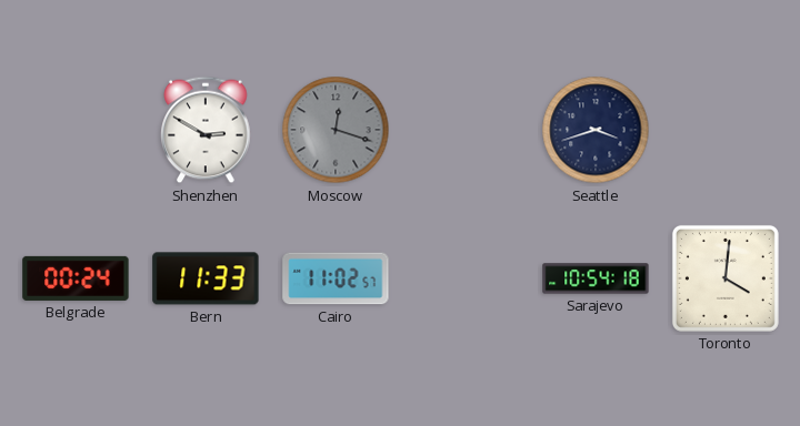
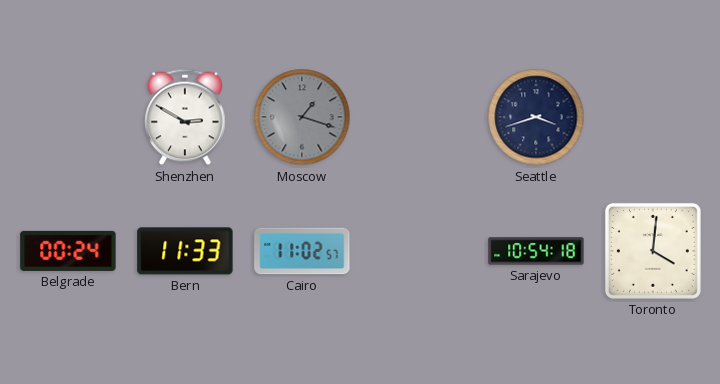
Moscow: 12:18 -> 1:18 (302, 117)
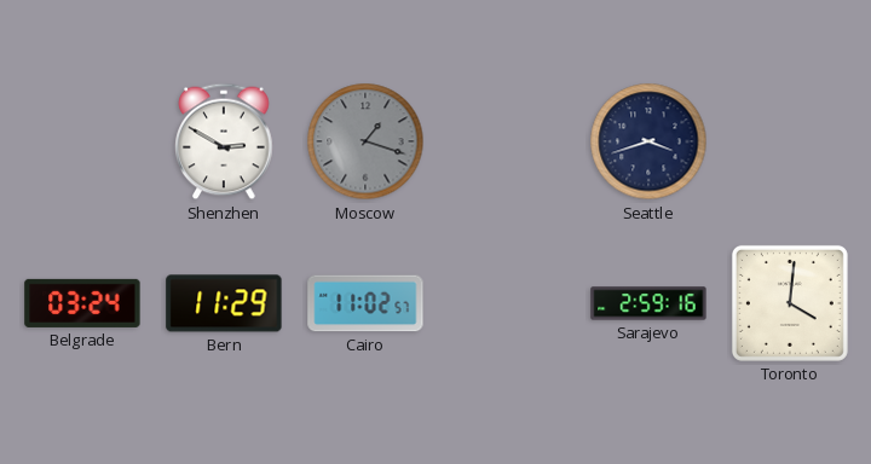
Belgrade: 00:24 -> 03:24 (82, 303)
Bern: 11:33 -> 11:29 (224, 303)
Sarajevo: 10:54 -> 2:59 (648, 303)
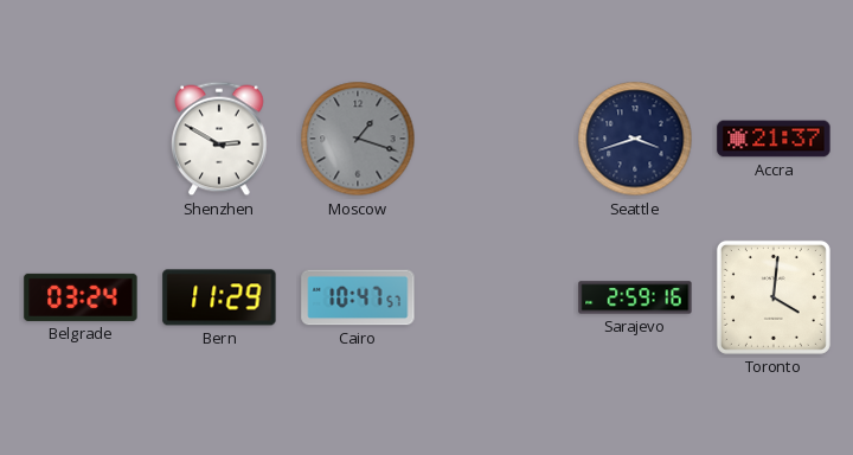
Accra: none -> 21:37 (774, 139)
Cairo: 11:02 -> 10:47 (358, 297)
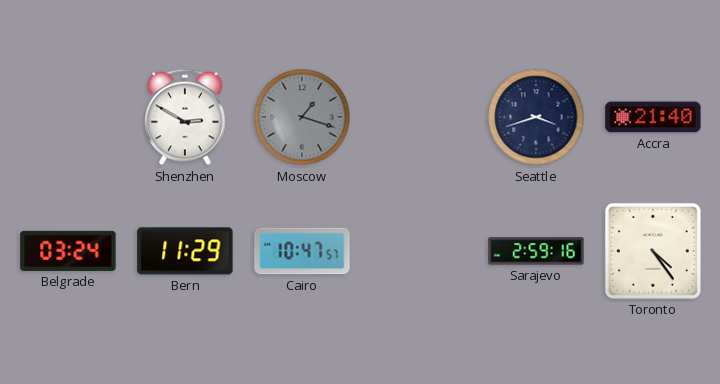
Accra: 21:37 -> 21:40 (653, 117)
Toronto: 4:01 -> 4:24 (653, 251)
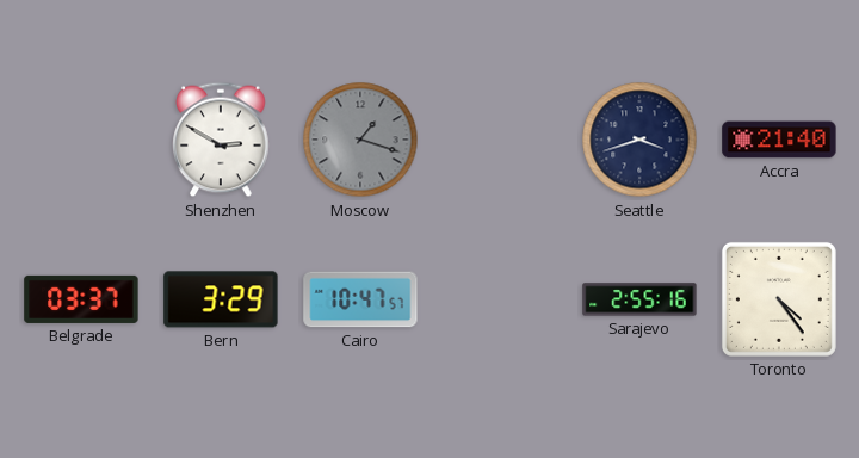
Belgrade: 03:24 -> 03:37 (81, 299)
Bern: 11:29 -> 3:29 (221, 299)
Sarajevo: 2:59 -> 2:55 (639, 299)
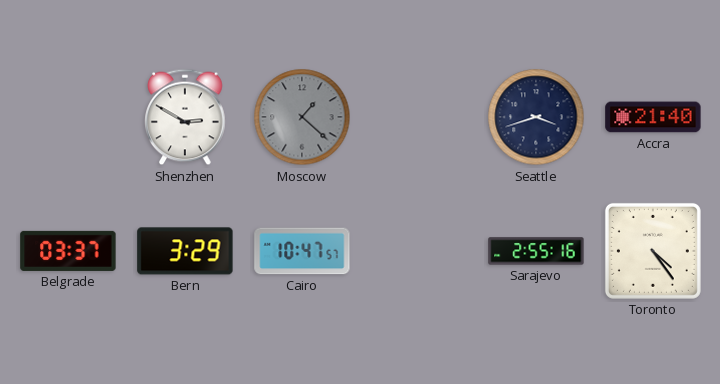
Moscow: 1:18 -> 1:22 (302, 117)
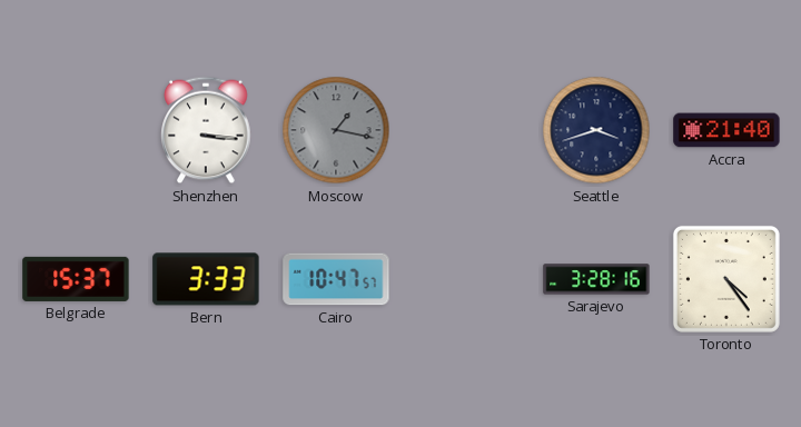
Shenzhen: 2:50 -> 3:16 (206, 130)
Moscow: 1:22 -> 1:17 (336, 130)
Belgrade: 03:37 -> 15:37 (76, 279)
Bern: 3:29 -> 3:33 (206, 279)
Sarajevo: 2:55 -> 3:28 (596, 279)
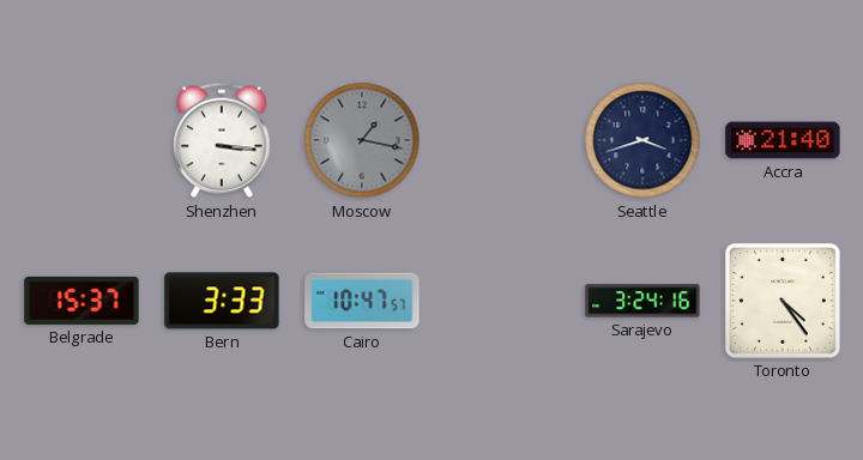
Sarajevo: 3:28 -> 3:24 (642, 301)
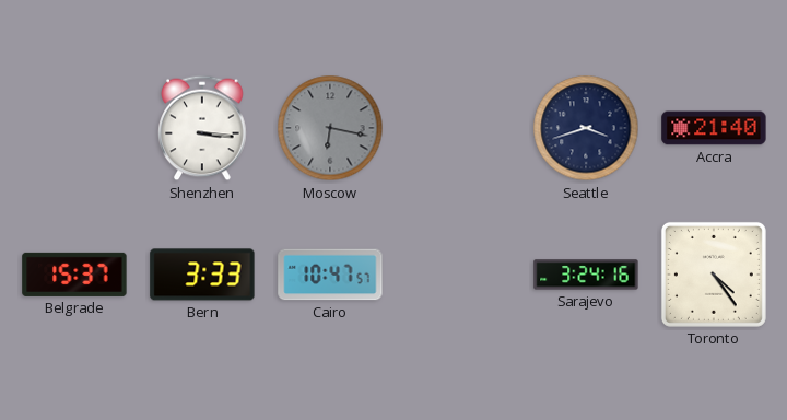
Moscow: 1:17 -> 6:17 (330, 128)
